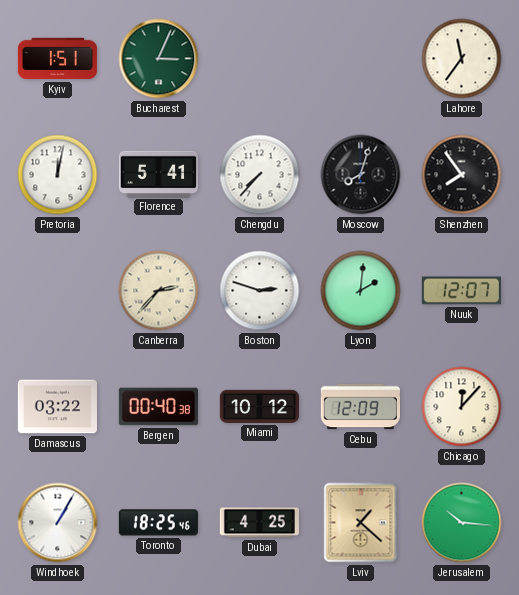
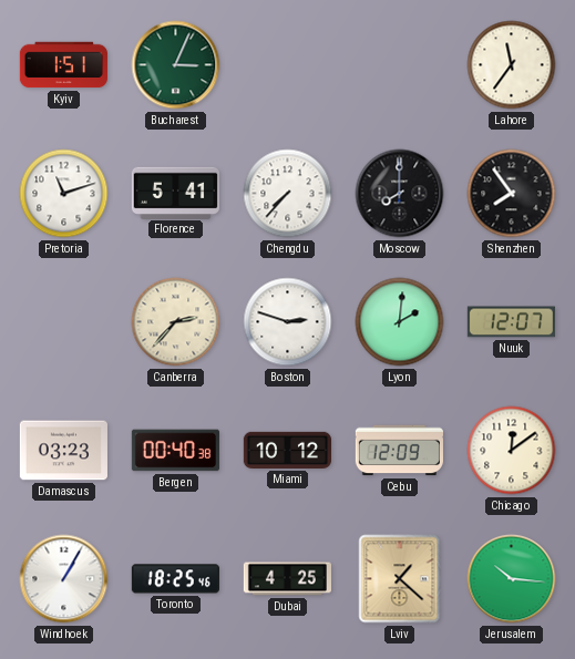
Pretoria: 12:02 -> 11:12 (64, 194)
Moscow: 8:03 -> 8:00 (400, 194)
Damascus: 03:22 -> 03:23 (63, 451)
Chicago: 12:07 -> 12:09 (512, 451)
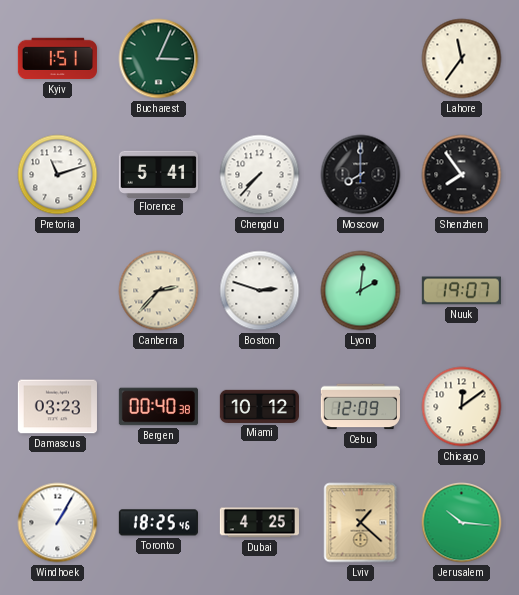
Nuuk: 12:07 -> 19:07 (461, 291)
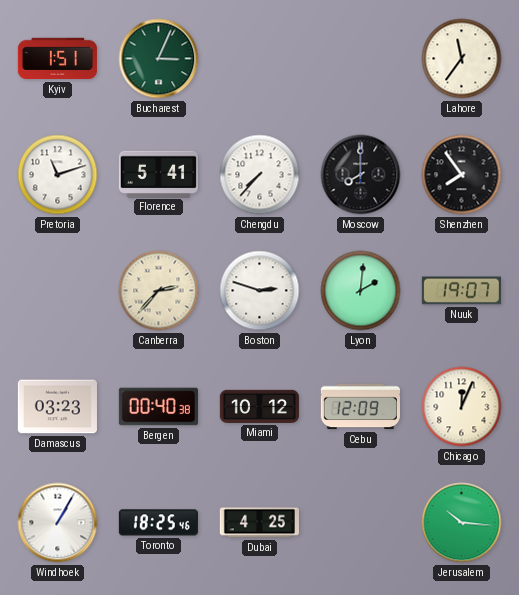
Chicago: 12:09 -> 12:04 (462, 407)
Lviv: 1:22 -> none (361, 523)
